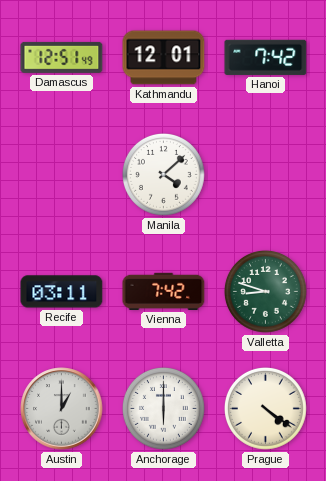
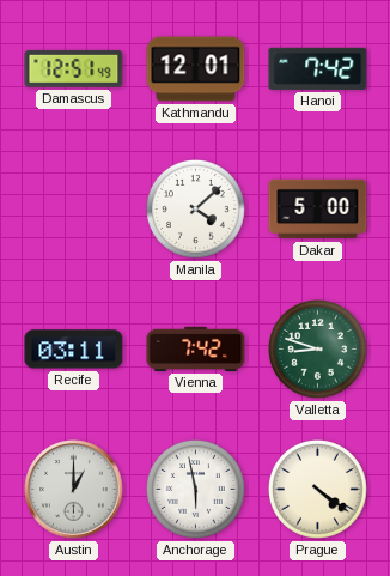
Dakar: none -> 5:00 (318, 210)
Anchorage: 6:00 -> 5:58 (196, 490)
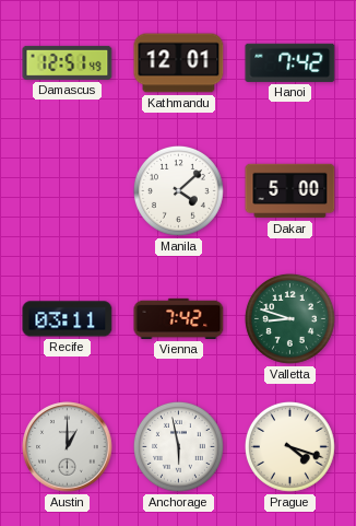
Prague: 4:21 -> 4:18 (290, 447)
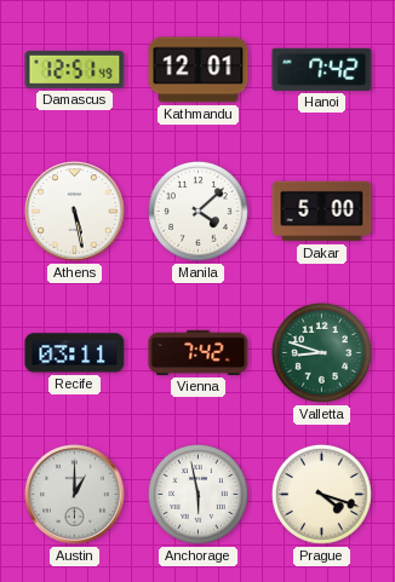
Athens: none -> 5:28 (75, 212)
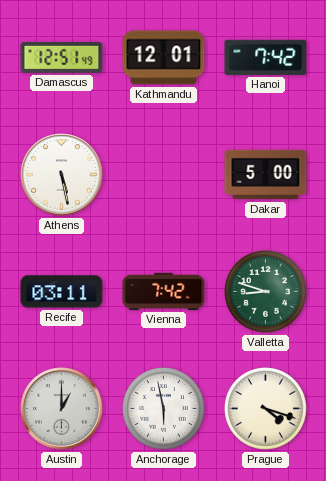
Manila: 4:08 -> none (199, 212)
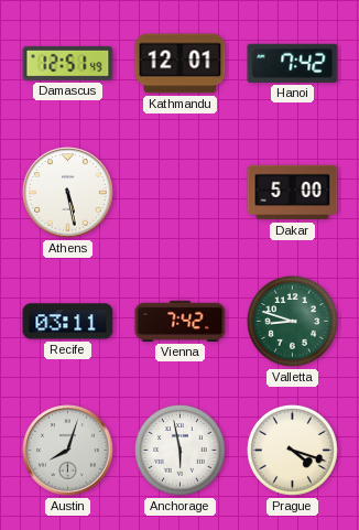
Austin: 1:00 -> 8:03 (68, 451)
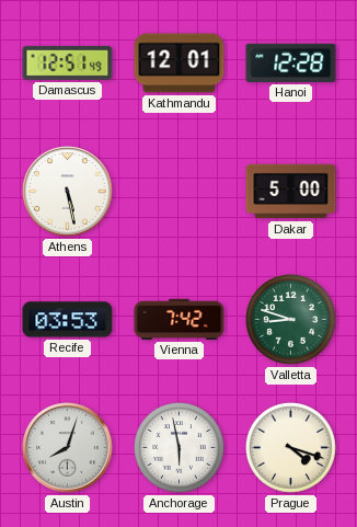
Hanoi: 7:42 -> 12:28 (291, 62)
Recife: 03:11 -> 03:53 (68, 320)
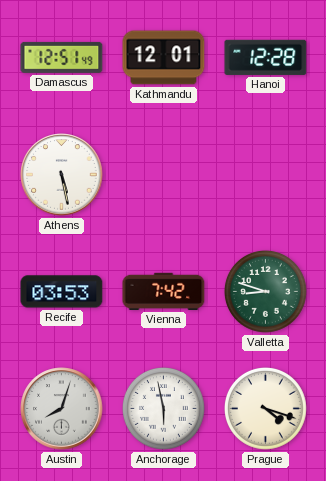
Dakar: 5:00 -> none (291, 192)
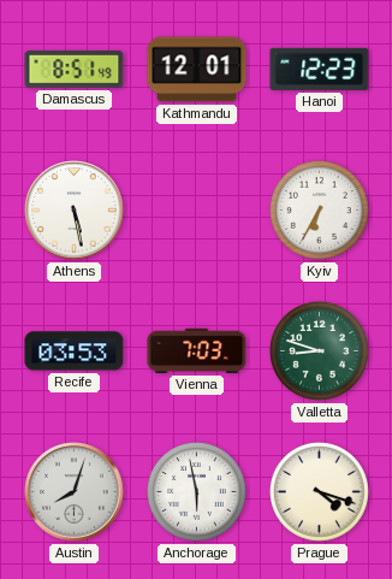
Damascus: 12:51 -> 8:51 (75, 69)
Hanoi: 12:28 -> 12:23 (320, 69)
Kyiv: none -> 6:35 (320, 211)
Vienna: 7:42 -> 7:03 (197, 350)
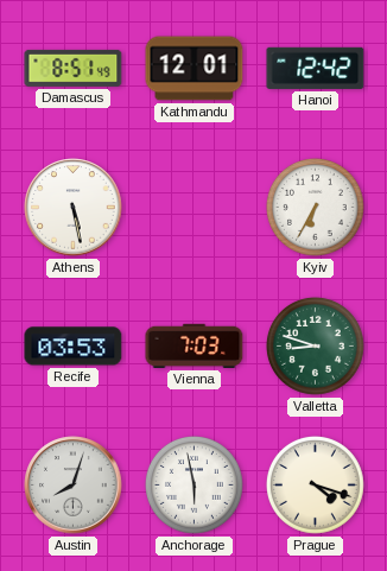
Hanoi: 12:23 -> 12:42 (316, 68)
